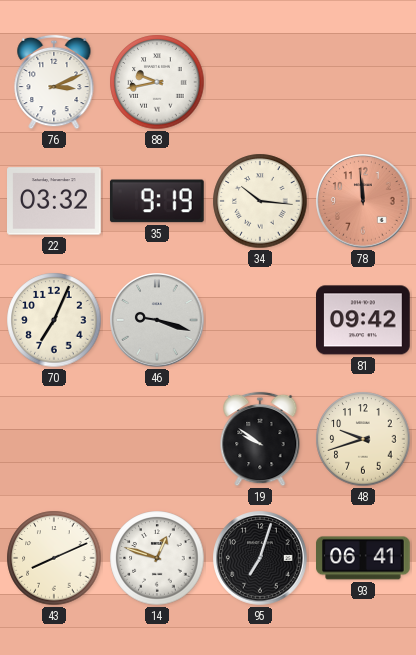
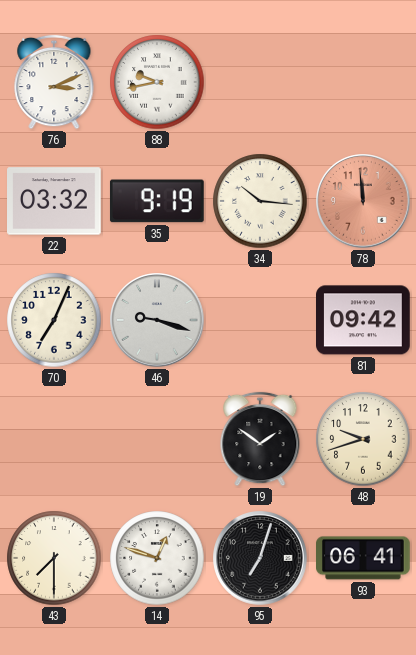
19: 9:51 -> 1:51 (260, 439)
43: 8:11 -> 7:30 (54, 558)
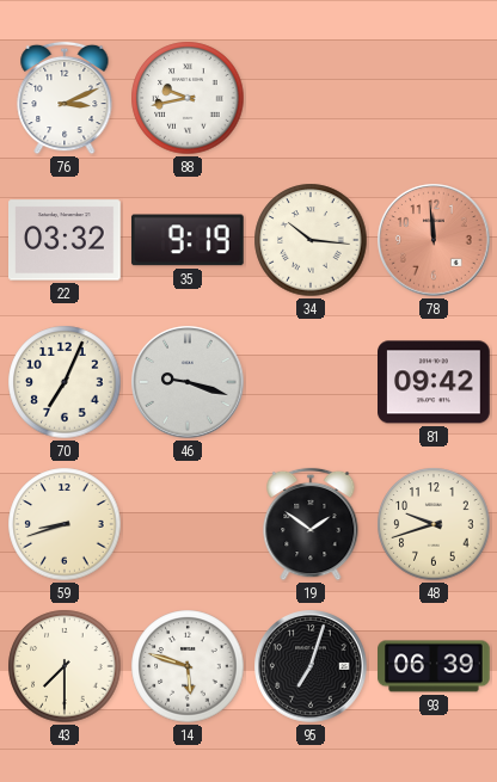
59: none -> 8:42 (65, 524)
14: 12:48 -> 5:48 (188, 666)
93: 06:41 -> 06:39 (435, 666)
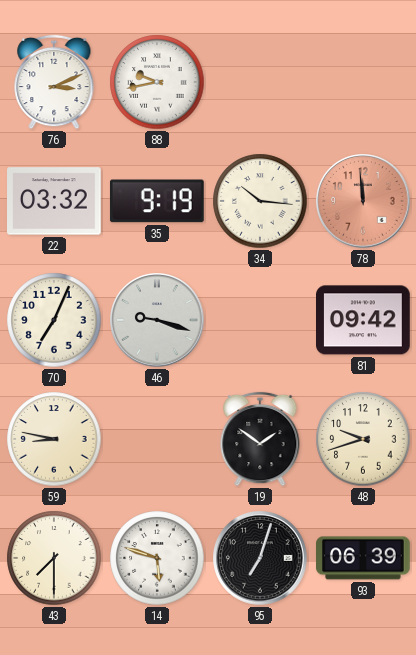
59: 8:42 -> 8:47 (54, 439)
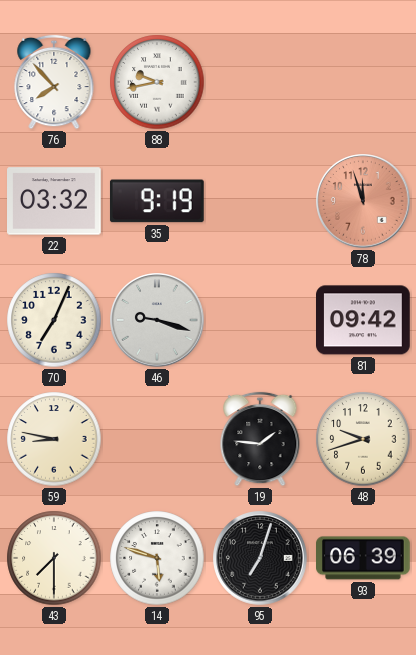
76: 3:11 -> 7:53 (54, 82)
34: 10:16 -> none (260, 201)
78: 11:59 -> 11:57 (363, 201)
19: 1:51 -> 1:46 (260, 439)
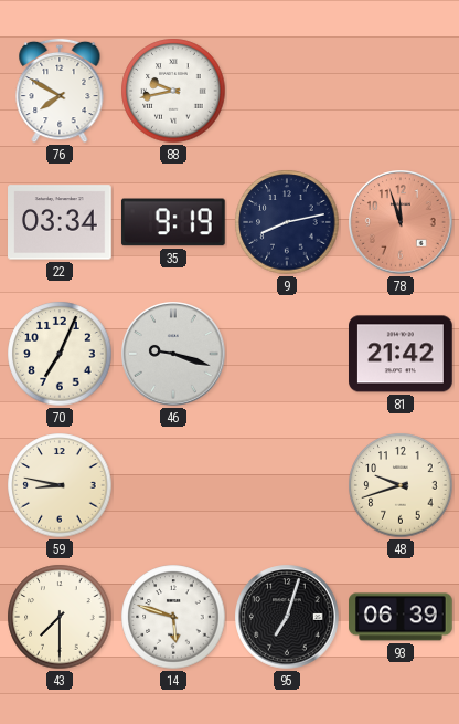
76: 7:53 -> 7:50 (60, 91)
22: 03:32 -> 03:34 (61, 222)
9: none -> 8:13 (287, 222)
81: 09:42 -> 21:42 (402, 354)
19: 1:46 -> none (260, 439)
